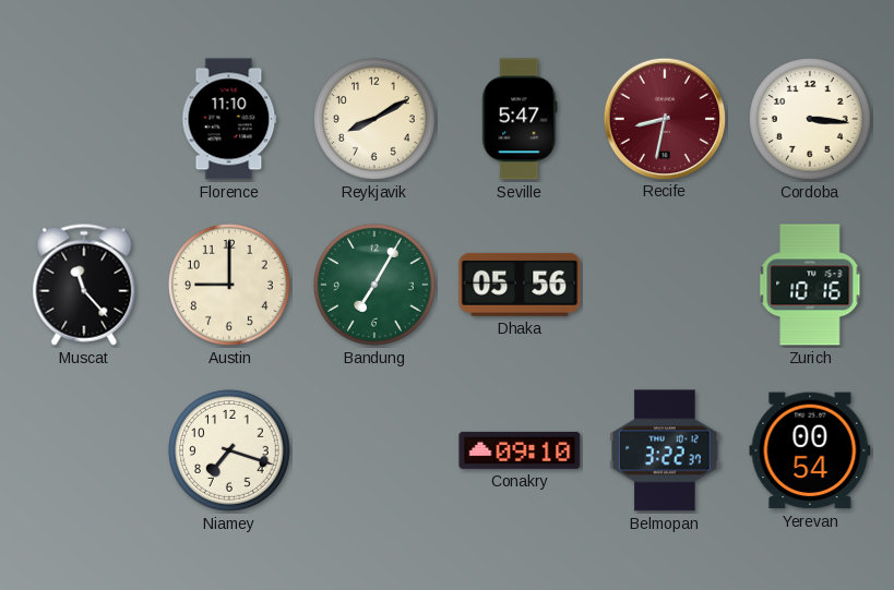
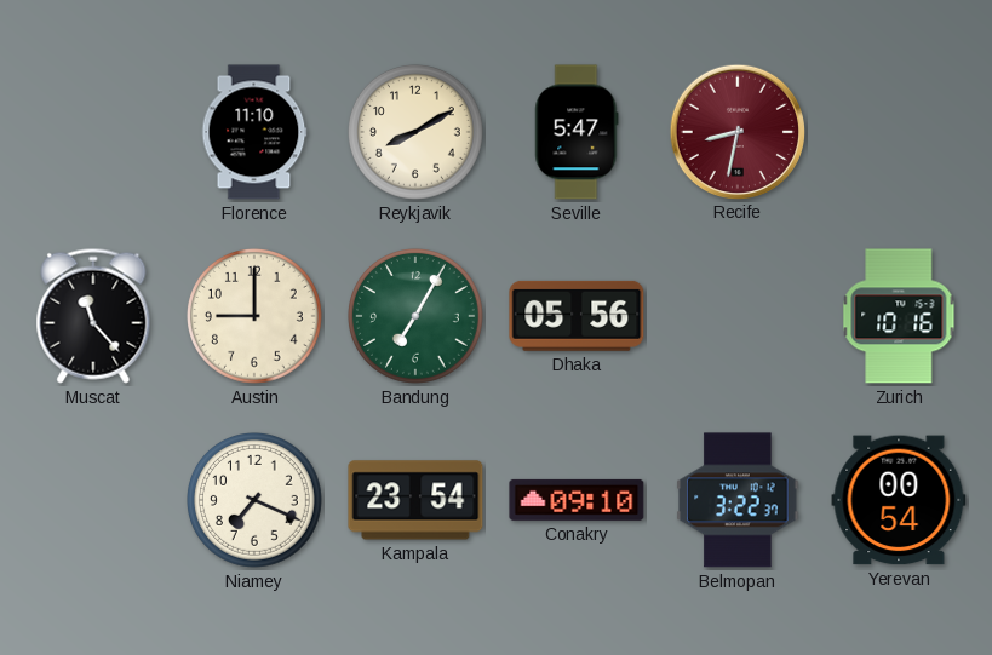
Cordoba: 3:16 -> none (811, 120)
Niamey: 7:18 -> 7:19 (256, 501)
Kampala: none -> 23:54 (415, 500)
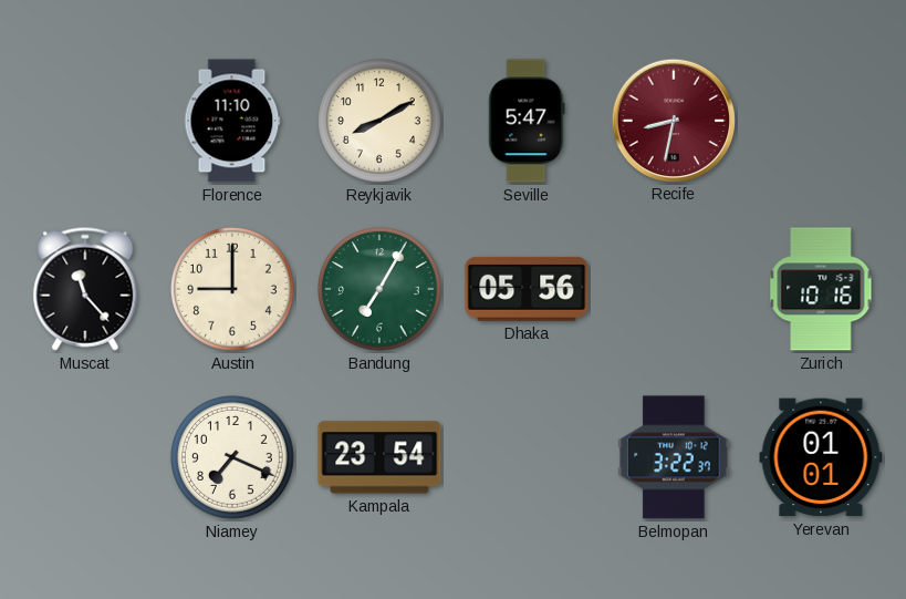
Conakry: 09:10 -> none (577, 500)
Yerevan: 00:54 -> 01:01 (821, 457)
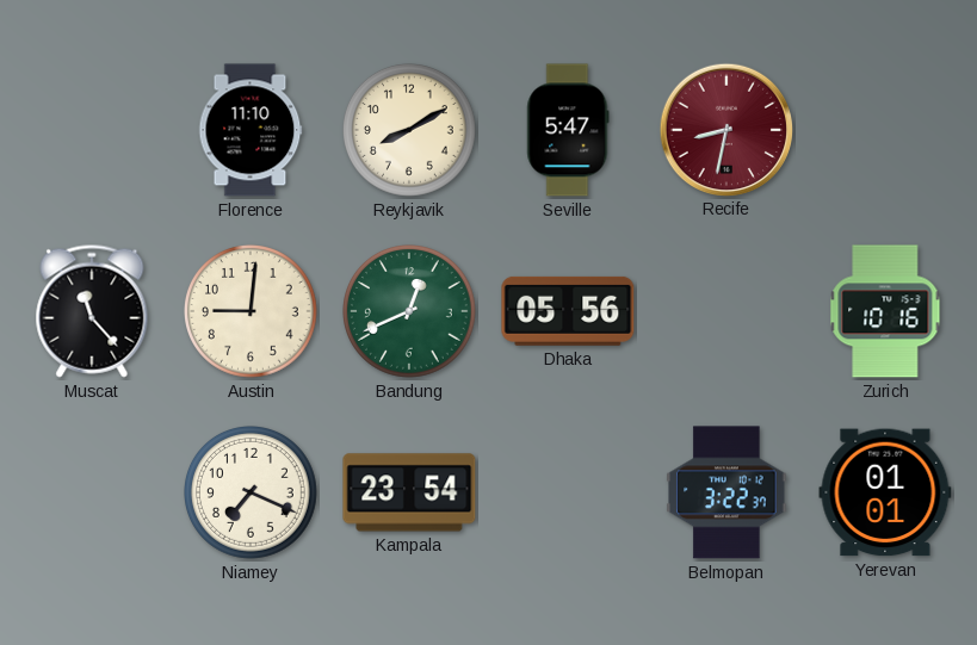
Austin: 9:00 -> 9:01 (252, 312)
Bandung: 7:05 -> 12:41 (410, 312)
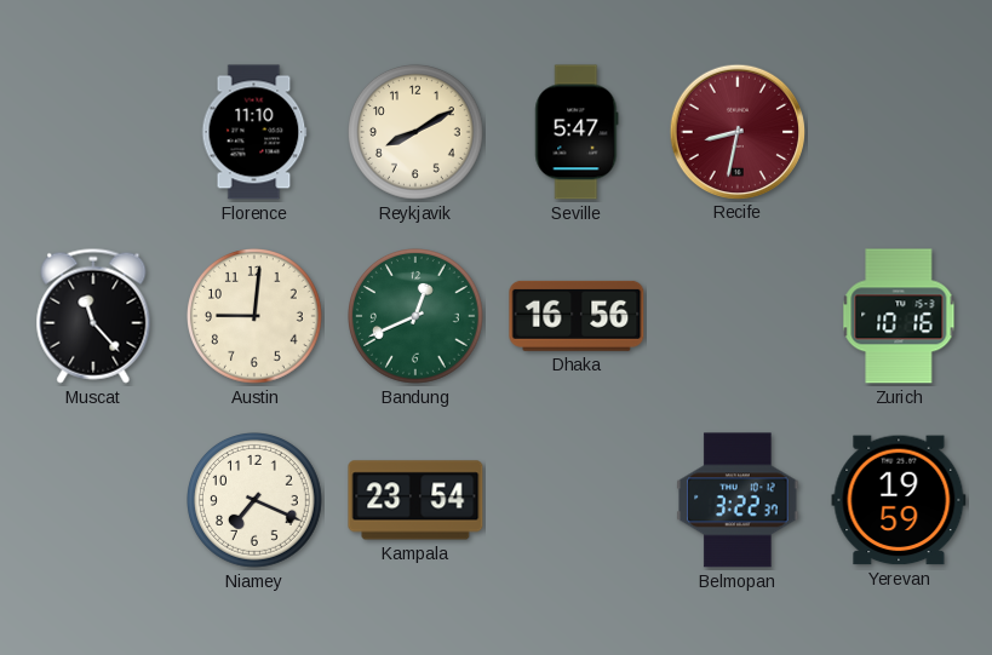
Dhaka: 05:56 -> 16:56 (577, 316)
Yerevan: 01:01 -> 19:59 (899, 500)
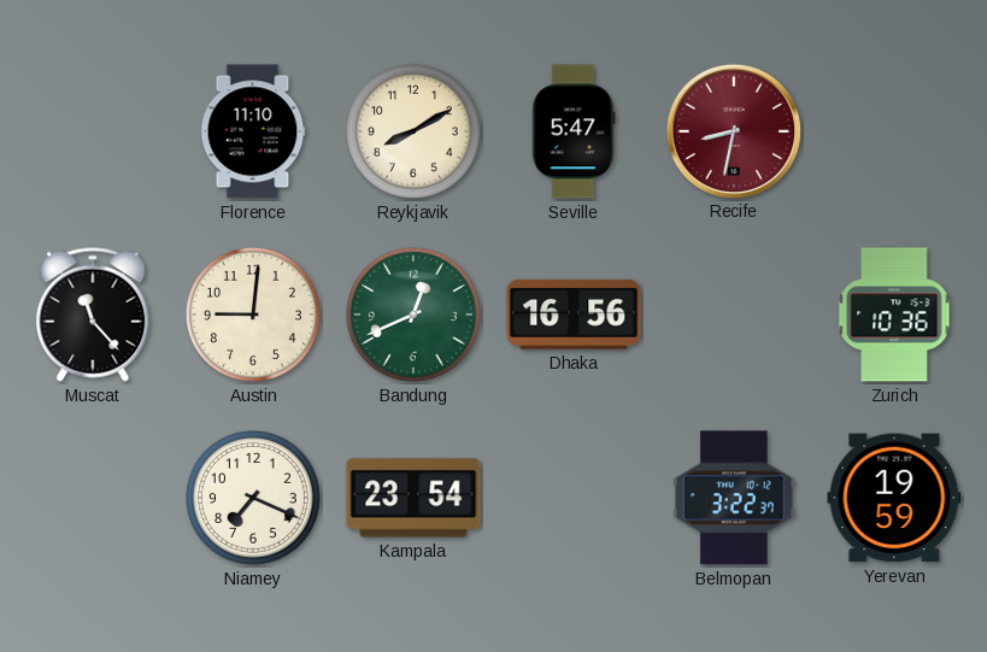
Zurich: 10:16 -> 10:36 (894, 315)
